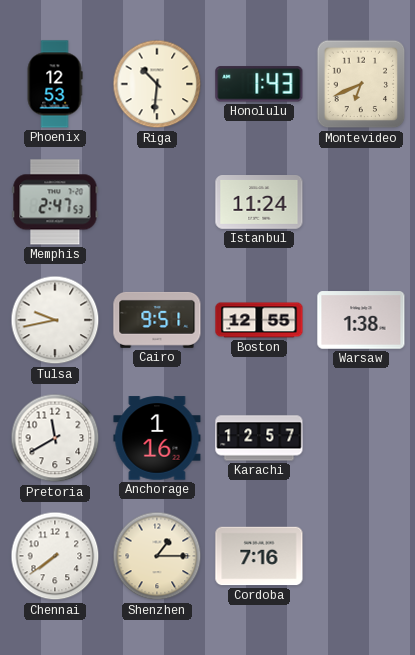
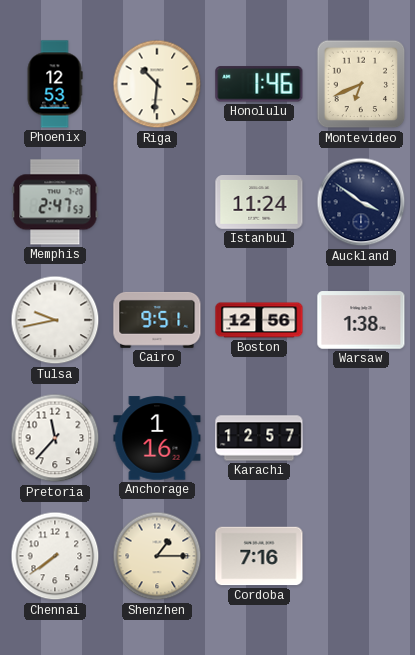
Honolulu: 1:43 -> 1:46 (259, 84)
Auckland: none -> 3:51 (361, 202)
Boston: 12:55 -> 12:56 (259, 320)
Pretoria: 11:40 -> 11:37 (55, 438)
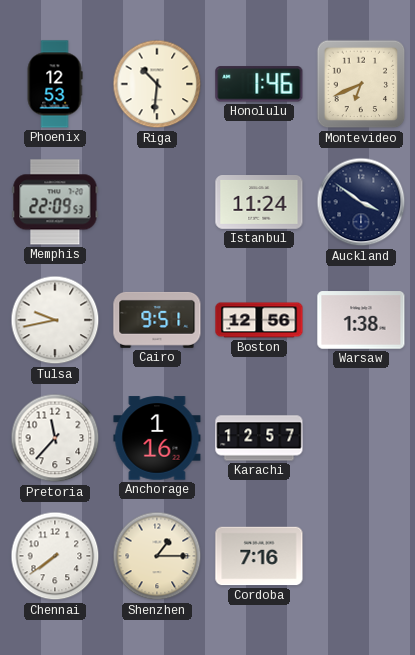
Memphis: 2:47 -> 22:09 (55, 202)
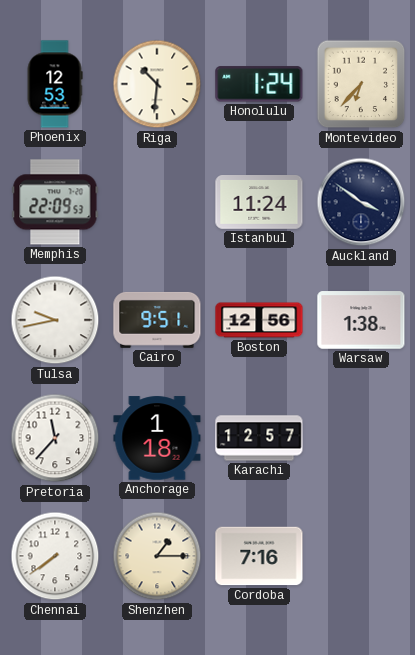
Honolulu: 1:46 -> 1:24 (259, 84)
Montevideo: 6:41 -> 6:37 (361, 84)
Anchorage: 1:16 -> 1:18 (157, 438)
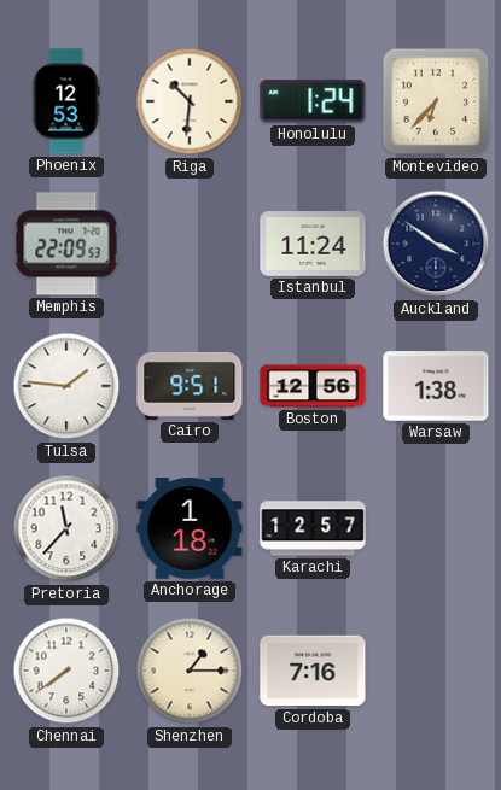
Tulsa: 9:43 -> 1:46 (66, 386)
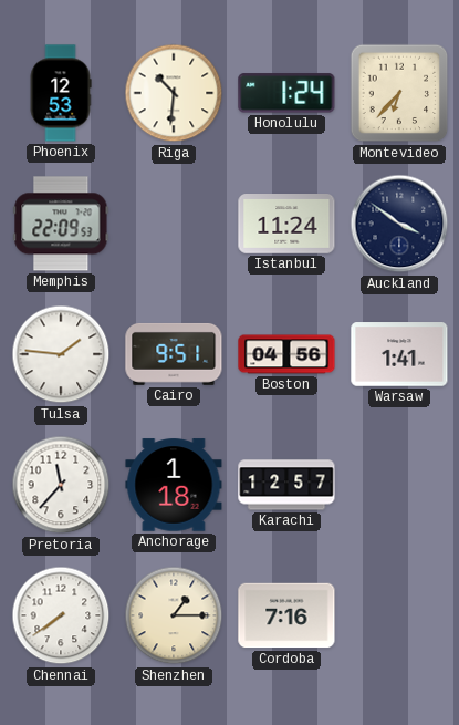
Boston: 12:56 -> 04:56 (286, 354)
Warsaw: 1:38 -> 1:41 (399, 354)
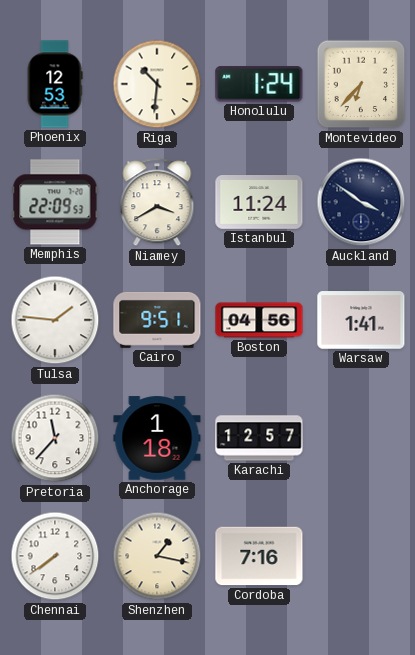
Niamey: none -> 3:40 (157, 203)
Shenzhen: 1:15 -> 1:17 (157, 556)
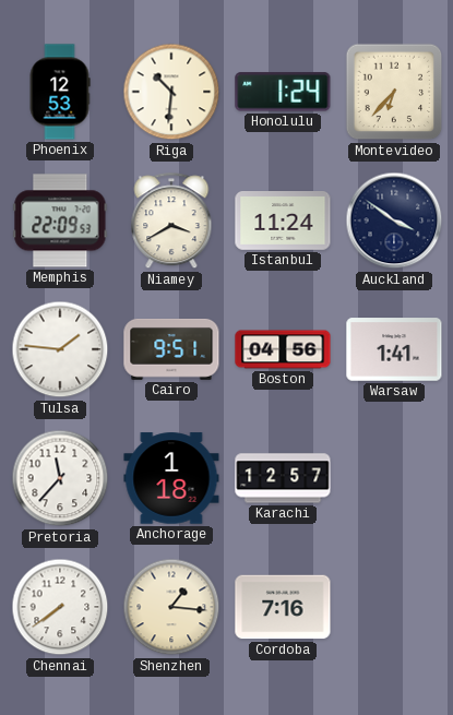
Shenzhen: 1:17 -> 1:16 (171, 607)
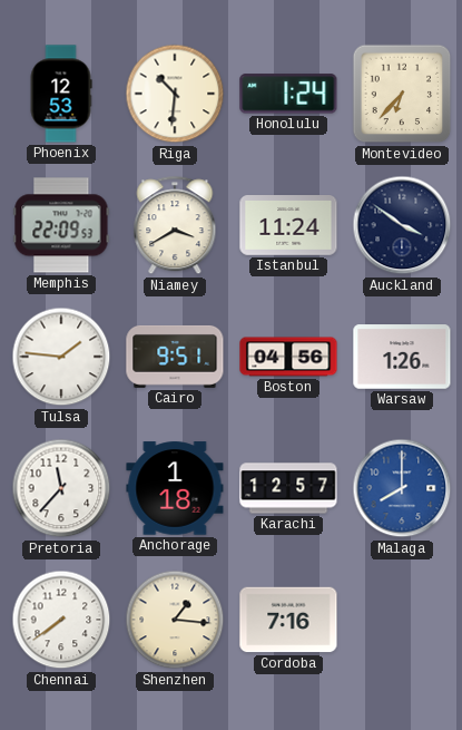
Warsaw: 1:41 -> 1:26 (402, 357)
Malaga: none -> 8:00 (402, 488)
